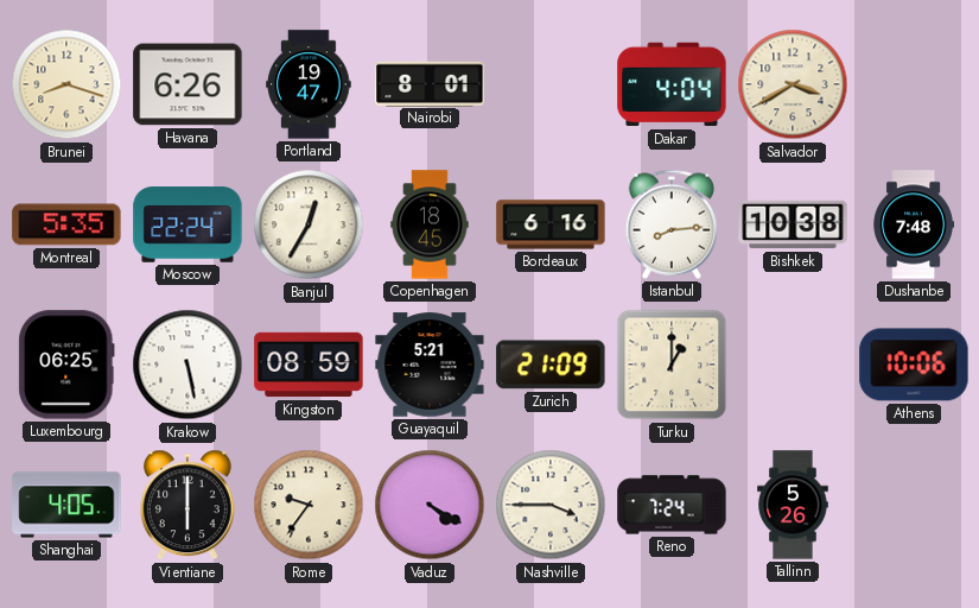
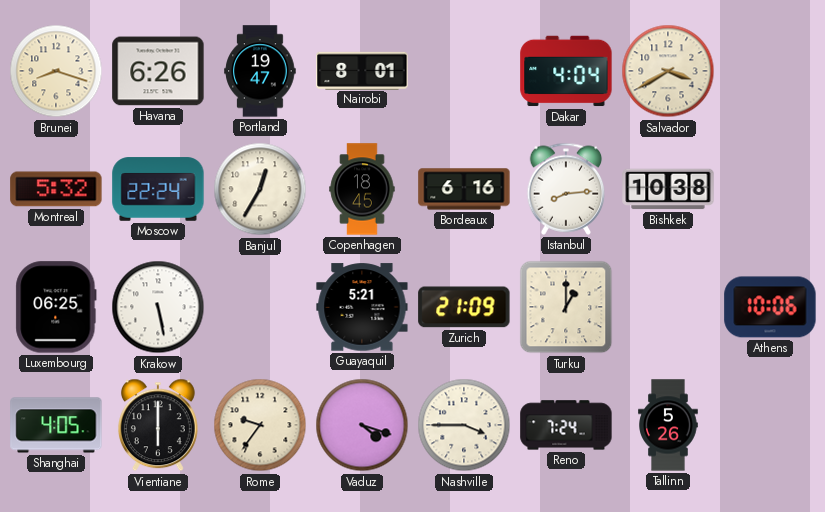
Montreal: 5:35 -> 5:32 (56, 189)
Dushanbe: 7:48 -> none (913, 224)
Kingston: 08:59 -> none (309, 365)
Vaduz: 4:20 -> 4:18 (362, 425)
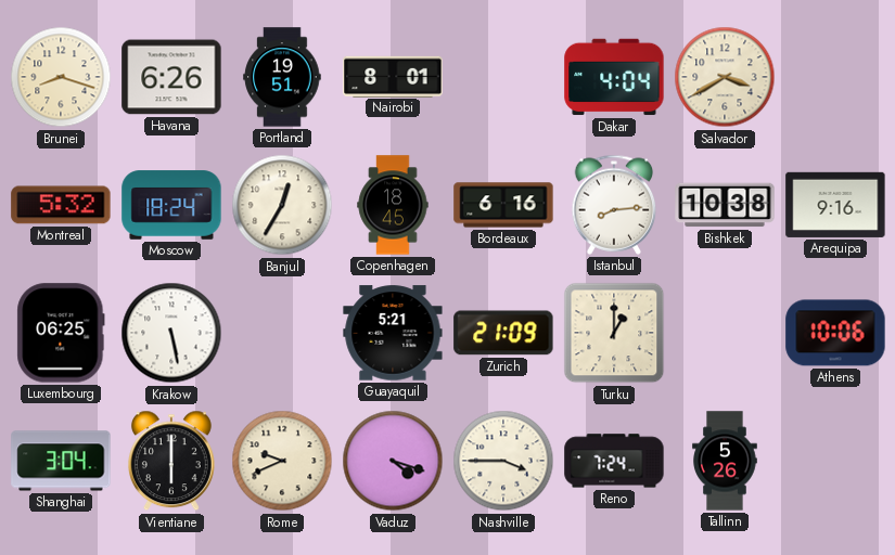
Portland: 19:47 -> 19:51 (282, 77)
Moscow: 22:24 -> 18:24 (171, 205)
Arequipa: none -> 9:16 (835, 205)
Shanghai: 4:05 -> 3:04 (61, 461)
Rome: 9:36 -> 9:41 (282, 461)
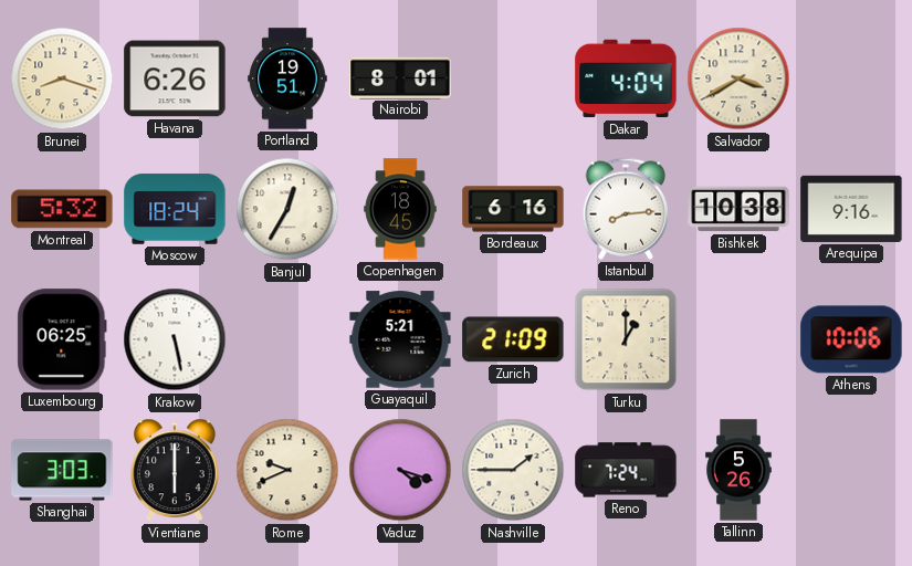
Shanghai: 3:04 -> 3:03 (62, 470)
Nashville: 3:45 -> 1:45 (513, 470)
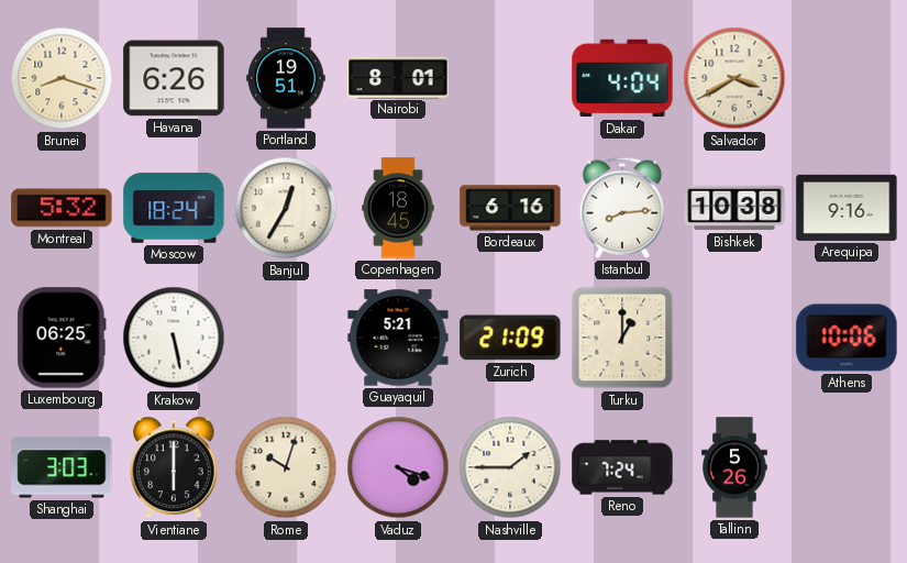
Rome: 9:41 -> 10:03 (286, 467)
